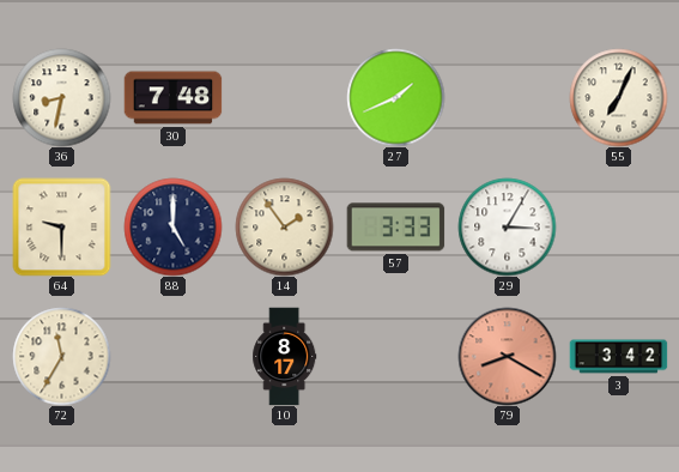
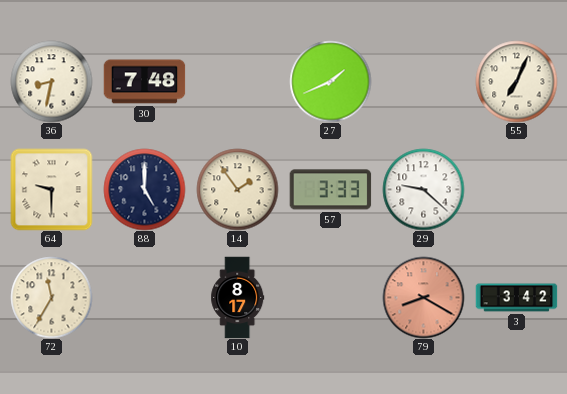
29: 3:05 -> 9:22 (423, 189)
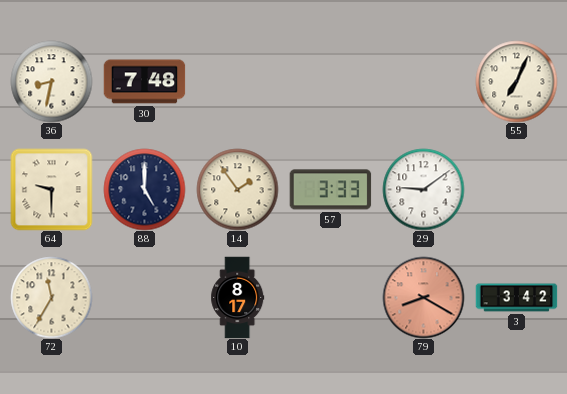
27: 1:41 -> none (330, 81)
29: 9:22 -> 9:09 (423, 189)
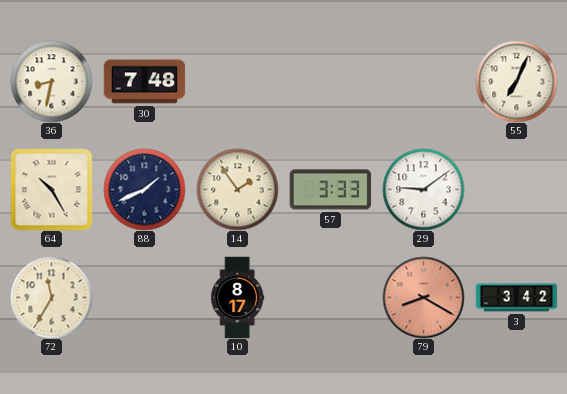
64: 9:30 -> 10:25 (51, 189)
88: 5:00 -> 1:41 (144, 189)
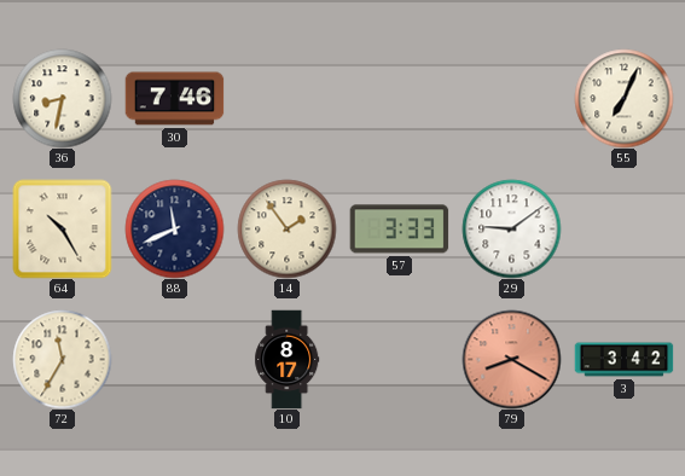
30: 7:48 -> 7:46 (174, 99)
88: 1:41 -> 11:41 (174, 228)
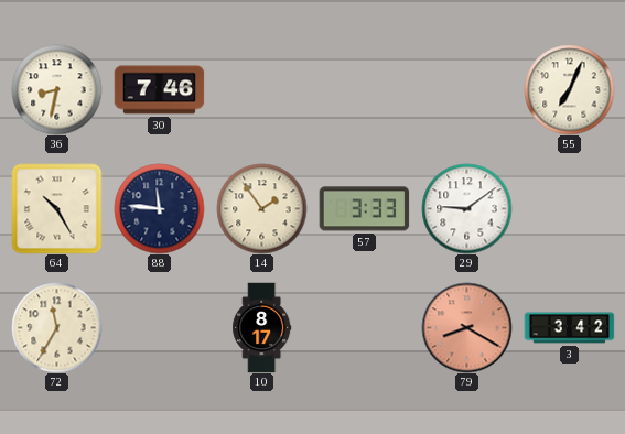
88: 11:41 -> 11:46 (159, 208)
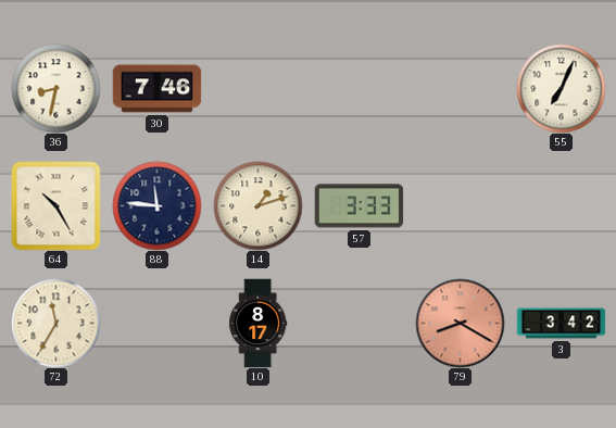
14: 1:54 -> 1:12 (257, 205)
29: 9:09 -> none (466, 208)
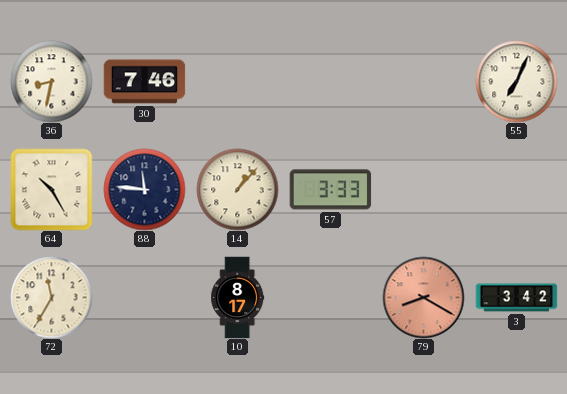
14: 1:12 -> 1:07 (237, 189)
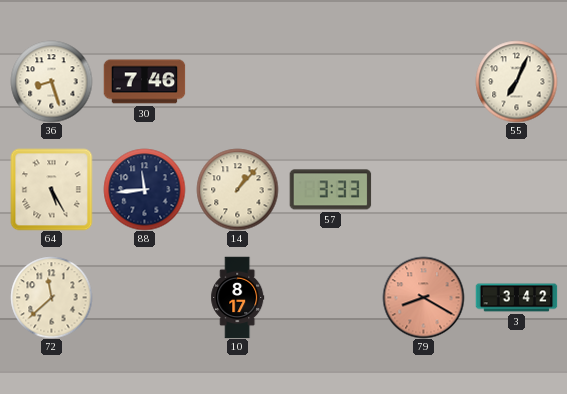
36: 8:32 -> 8:27 (51, 81)
64: 10:25 -> 5:25 (51, 189)
88: 11:46 -> 11:44 (144, 189)
72: 11:35 -> 11:38 (51, 297)
